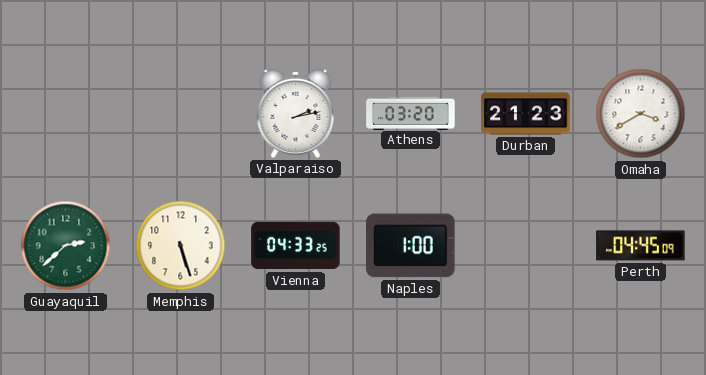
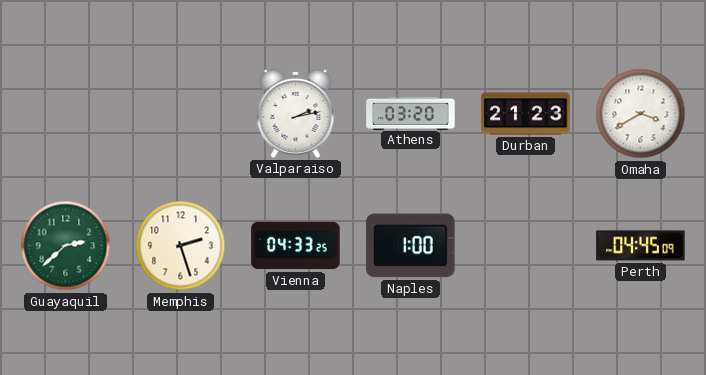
Memphis: 5:27 -> 2:27 (181, 246)
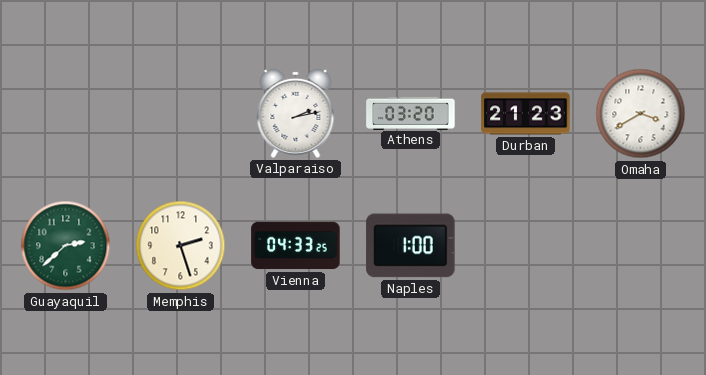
Perth: 04:45 -> none (641, 246)
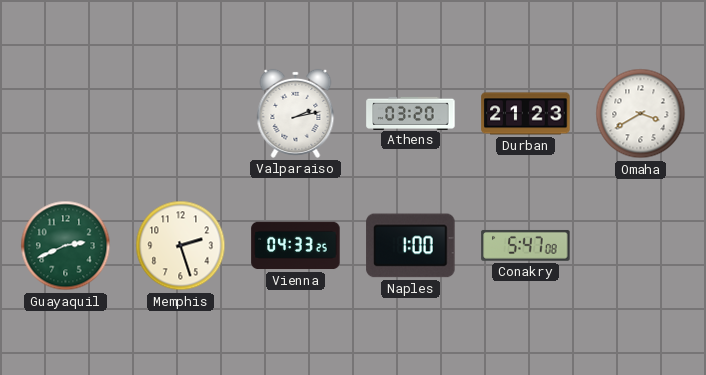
Guayaquil: 2:38 -> 2:41 (66, 246)
Conakry: none -> 5:47 (526, 245)
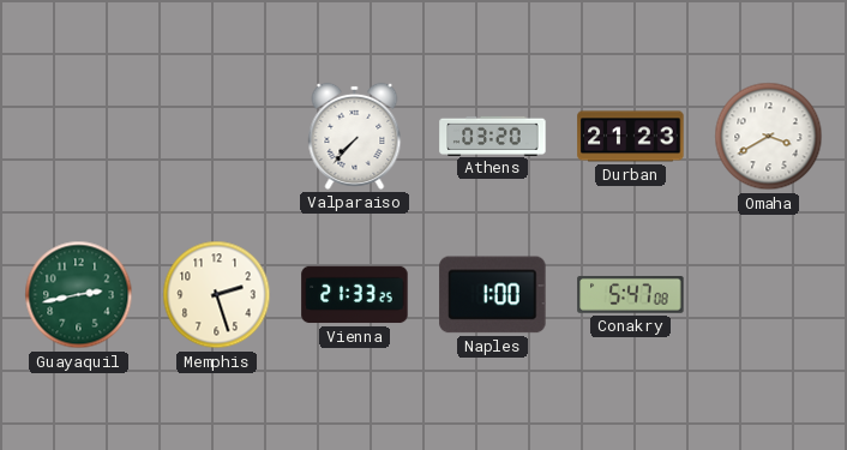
Valparaiso: 2:13 -> 7:37 (355, 136)
Guayaquil: 2:41 -> 2:43 (79, 295)
Vienna: 04:33 -> 21:33 (355, 295)
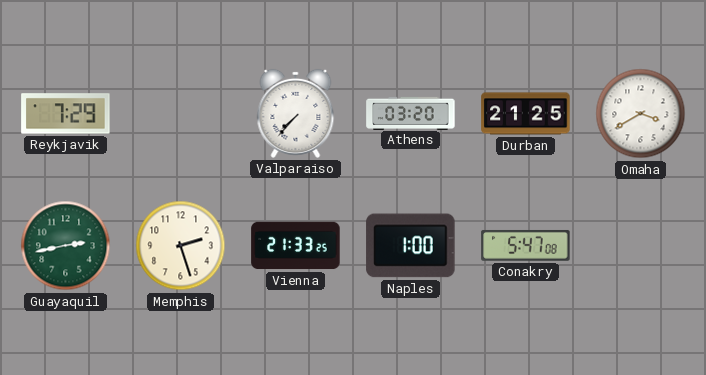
Reykjavik: none -> 7:29 (66, 114)
Durban: 21:23 -> 21:25 (526, 114)
